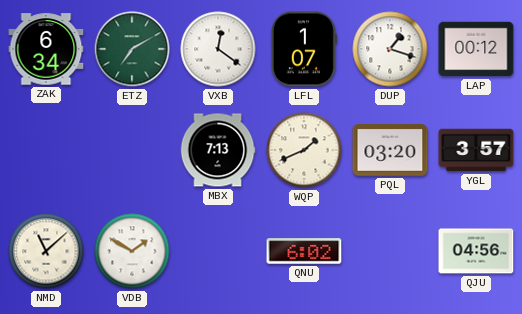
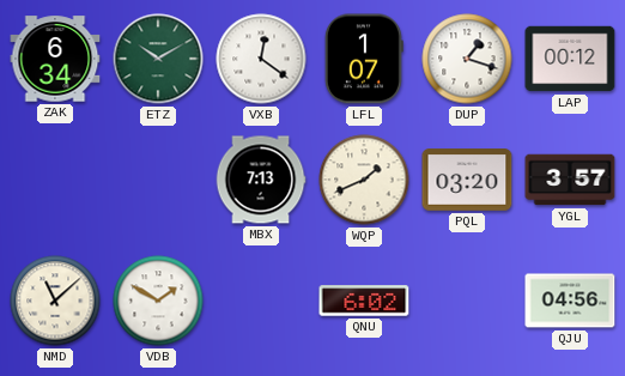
ETZ: 7:10 -> 10:10 (158, 59)
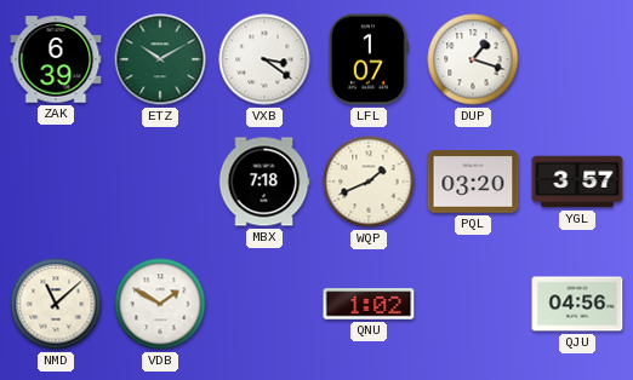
ZAK: 6:34 -> 6:39 (56, 59)
VXB: 12:21 -> 3:21 (264, 59)
LAP: 00:12 -> none (570, 59)
MBX: 7:13 -> 7:18 (264, 182)
QNU: 6:02 -> 1:02 (369, 304)
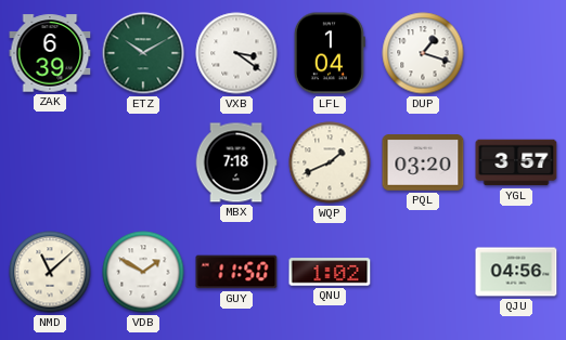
LFL: 1:07 -> 1:04 (330, 53)
GUY: none -> 11:50 (236, 272)
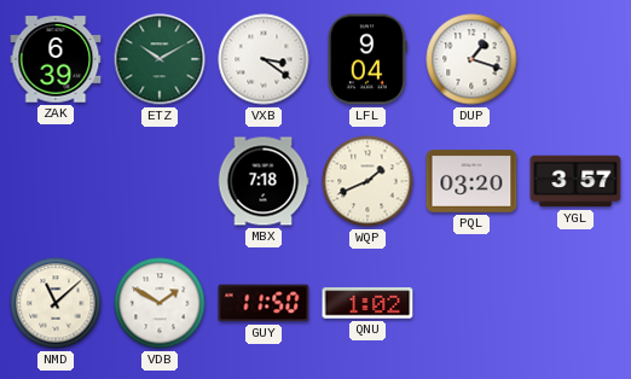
LFL: 1:04 -> 9:04 (367, 59)
QJU: 04:56 -> none (516, 272)
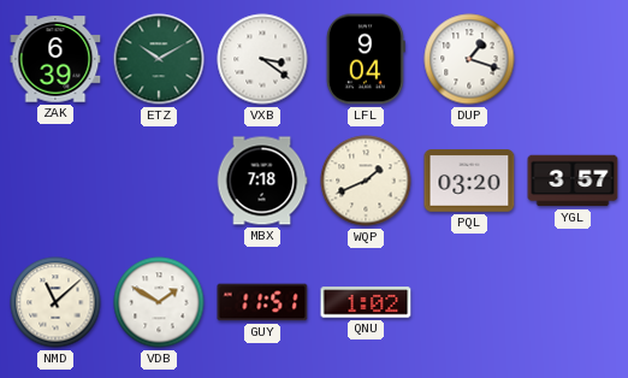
GUY: 11:50 -> 11:51 (262, 302)
